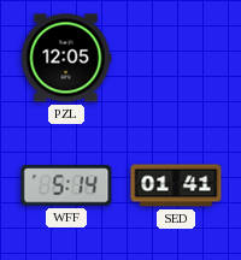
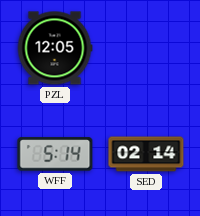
SED: 01:41 -> 02:14 (146, 154)
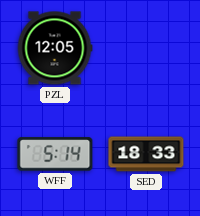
SED: 02:14 -> 18:33 (146, 154)
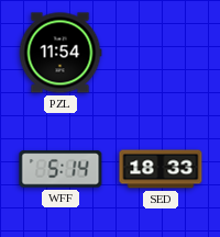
PZL: 12:05 -> 11:54 (61, 53)
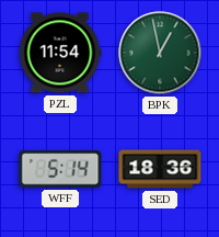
BPK: none -> 12:58 (160, 53)
SED: 18:33 -> 18:36 (160, 169)
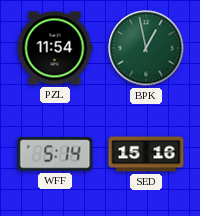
SED: 18:36 -> 15:16 (146, 154)
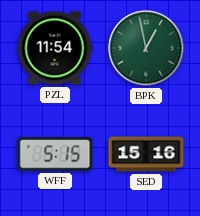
WFF: 5:14 -> 5:15 (55, 154)
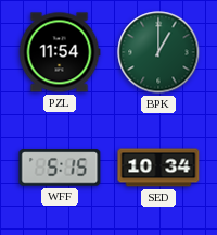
BPK: 12:58 -> 1:00 (158, 52)
SED: 15:16 -> 10:34 (158, 168)
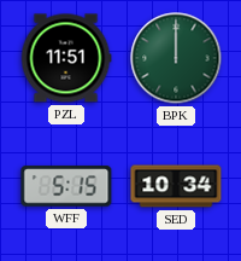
PZL: 11:54 -> 11:51 (66, 58)
BPK: 1:00 -> 12:00 (176, 58)
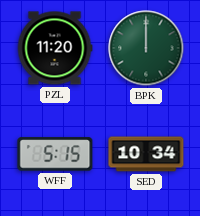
PZL: 11:51 -> 11:20 (55, 48)
